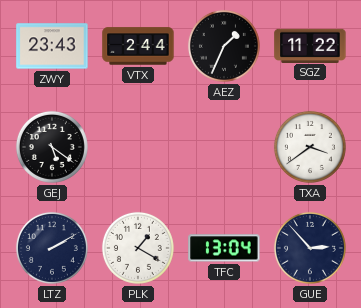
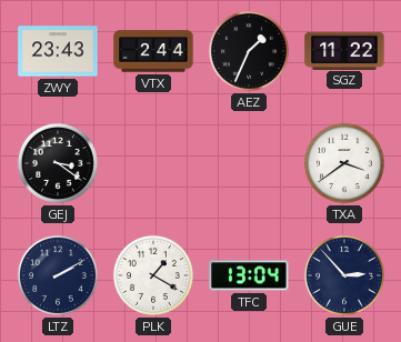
GEJ: 5:21 -> 3:21 (58, 163)
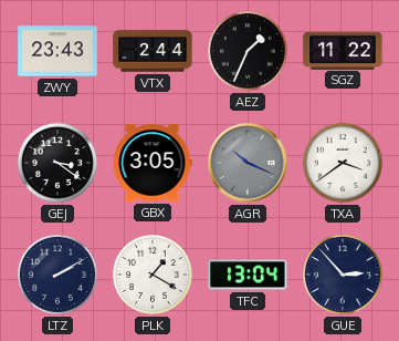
GBX: none -> 3:05 (153, 163)
AGR: none -> 10:19 (248, 163)
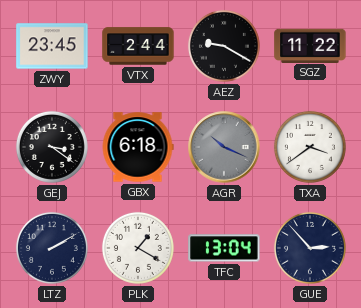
ZWY: 23:43 -> 23:45 (52, 46)
AEZ: 1:34 -> 9:20 (224, 46)
GBX: 3:05 -> 6:18 (138, 147)
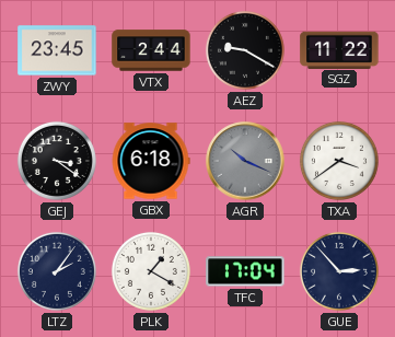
LTZ: 2:10 -> 2:06 (57, 271)
TFC: 13:04 -> 17:04 (245, 271)
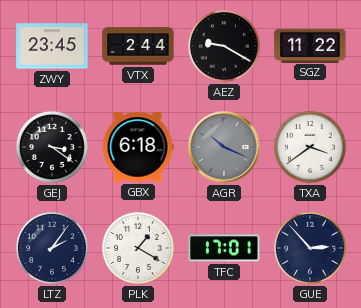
TFC: 17:04 -> 17:01 (224, 248)
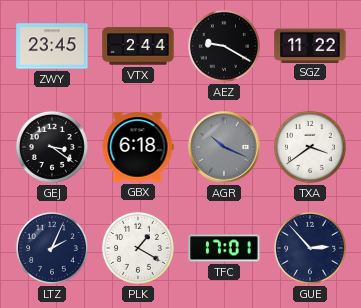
LTZ: 2:06 -> 2:04 (52, 248)
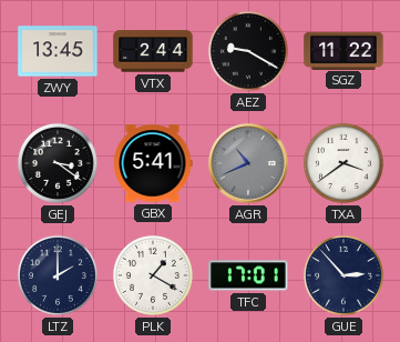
ZWY: 23:45 -> 13:45 (58, 51)
GBX: 6:18 -> 5:41 (153, 163)
AGR: 10:19 -> 10:41 (248, 163)
LTZ: 2:04 -> 2:00 (58, 275)
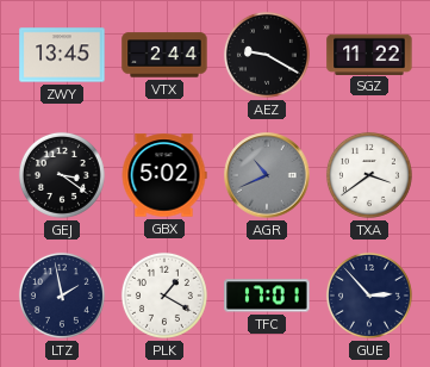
GBX: 5:41 -> 5:02 (164, 175)
LTZ: 2:00 -> 1:58 (62, 296)
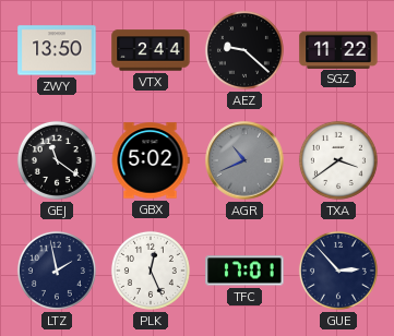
ZWY: 13:45 -> 13:50 (57, 50)
AEZ: 9:20 -> 9:22 (244, 50)
GEJ: 3:21 -> 11:21 (57, 160)
PLK: 1:20 -> 12:26 (151, 271)
